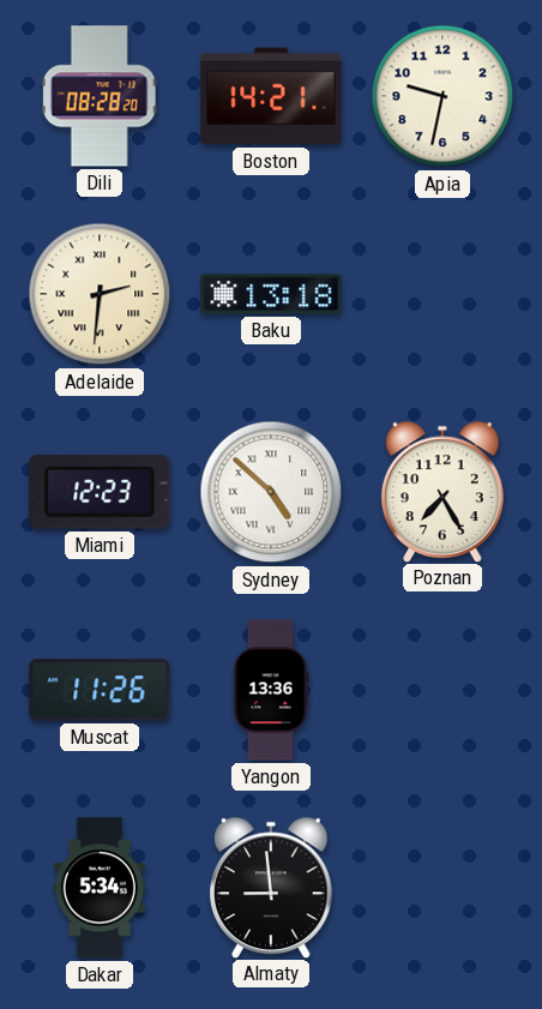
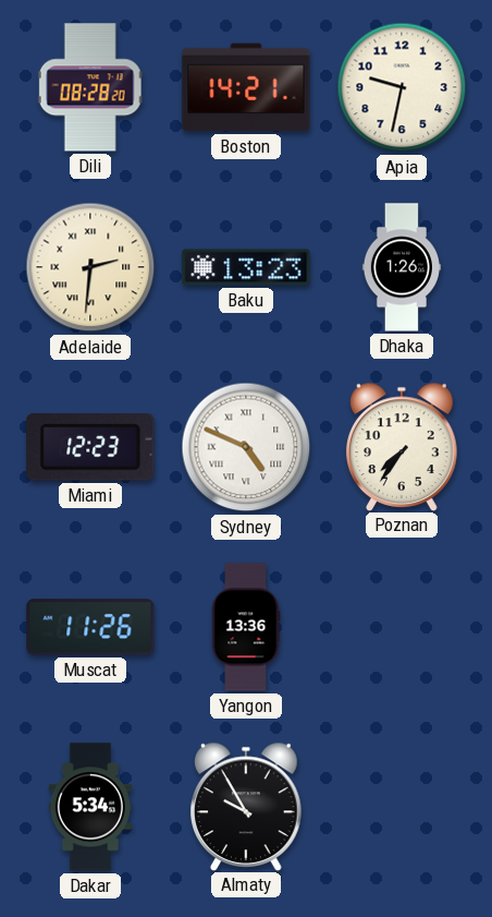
Baku: 13:18 -> 13:23 (246, 267)
Dhaka: none -> 1:26 (402, 267)
Sydney: 4:52 -> 4:49 (246, 447)
Poznan: 7:25 -> 7:36 (403, 446)
Almaty: 8:59 -> 9:55 (247, 806)
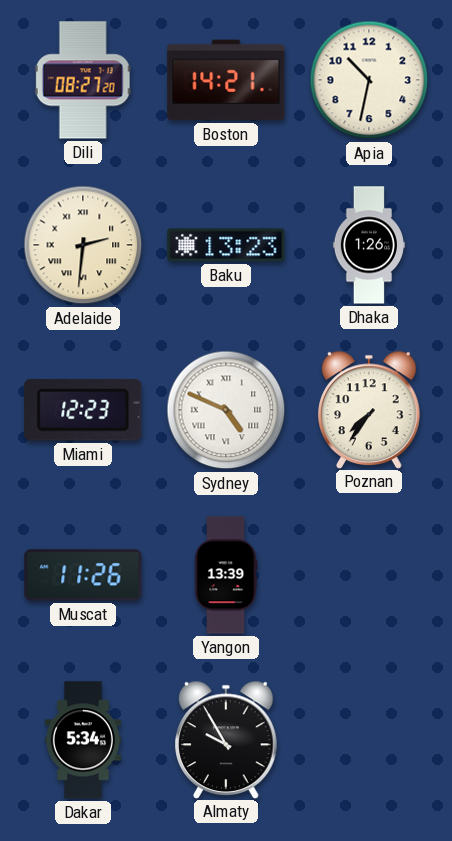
Dili: 08:28 -> 08:27 (83, 80)
Apia: 9:32 -> 10:32 (369, 80)
Yangon: 13:36 -> 13:39 (226, 575)
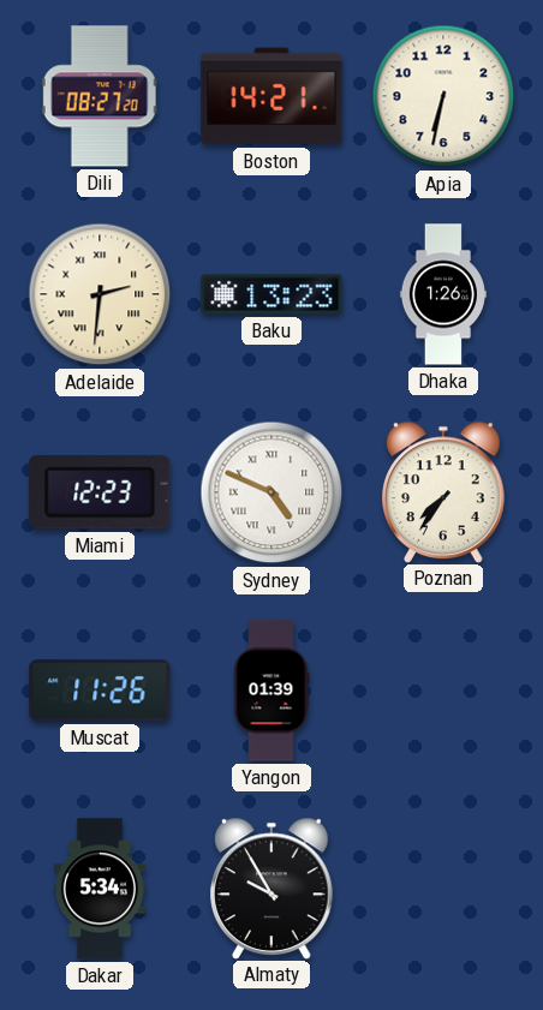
Apia: 10:32 -> 6:32 (443, 96)
Yangon: 13:39 -> 01:39 (271, 691)
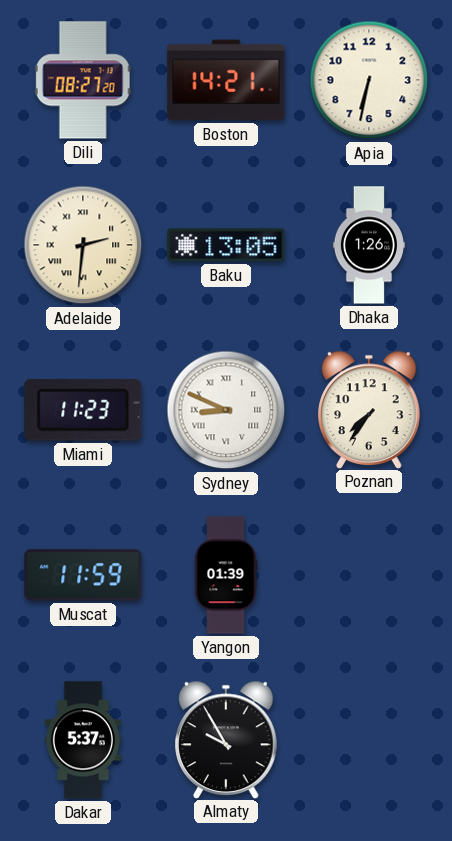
Baku: 13:23 -> 13:05 (226, 245)
Miami: 12:23 -> 11:23 (83, 410)
Sydney: 4:49 -> 8:49 (226, 410)
Muscat: 11:26 -> 11:59 (83, 575)
Dakar: 5:34 -> 5:37 (83, 740)
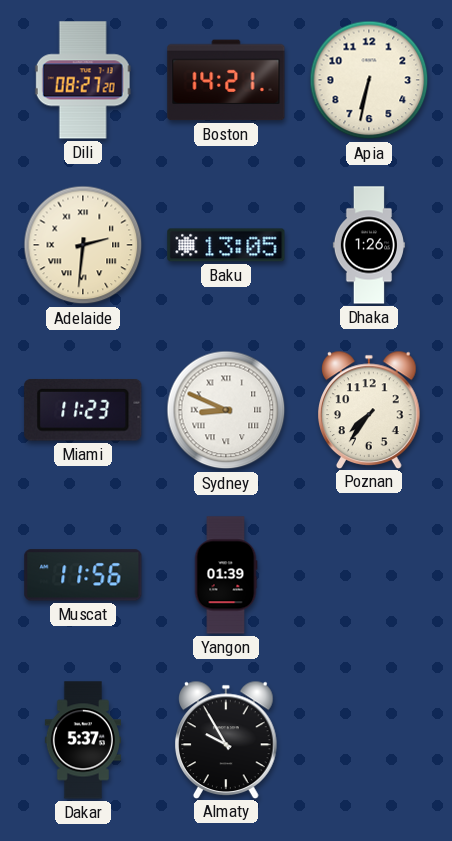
Muscat: 11:59 -> 11:56 (83, 575)
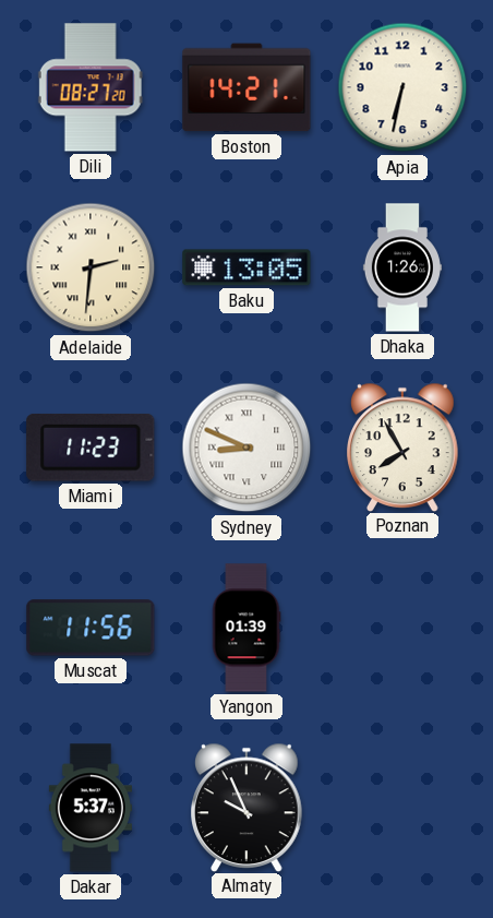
Poznan: 7:36 -> 7:55 (404, 446)
Almaty: 9:55 -> 9:56 (248, 807)
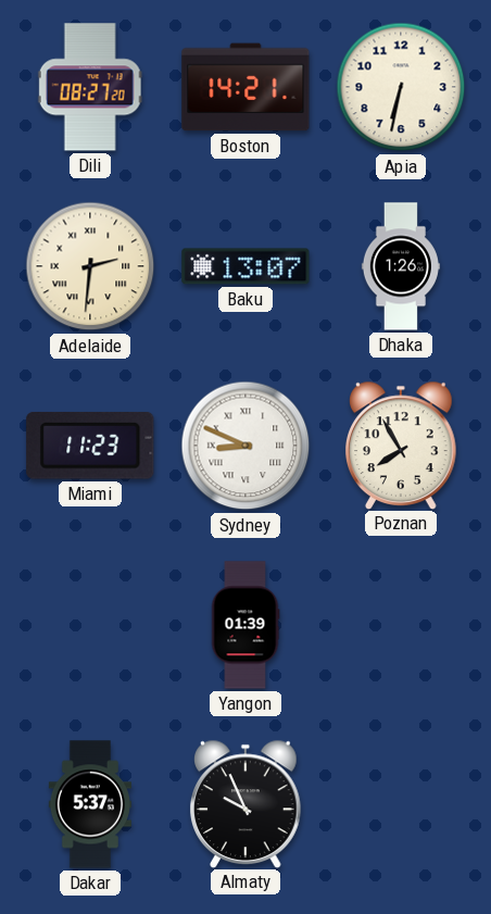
Baku: 13:05 -> 13:07 (246, 266)
Muscat: 11:56 -> none (91, 628)
